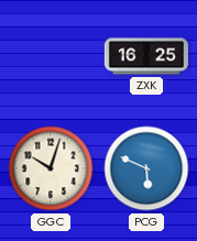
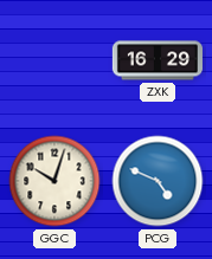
ZXK: 16:25 -> 16:29 (158, 60)
PCG: 5:49 -> 4:49 (158, 181)
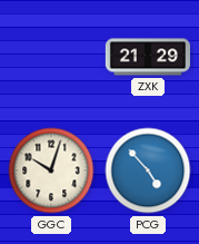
ZXK: 16:29 -> 21:29 (148, 57)
PCG: 4:49 -> 4:53 (148, 170)
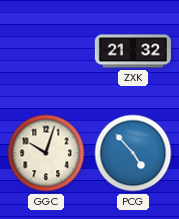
ZXK: 21:29 -> 21:32 (133, 51)
